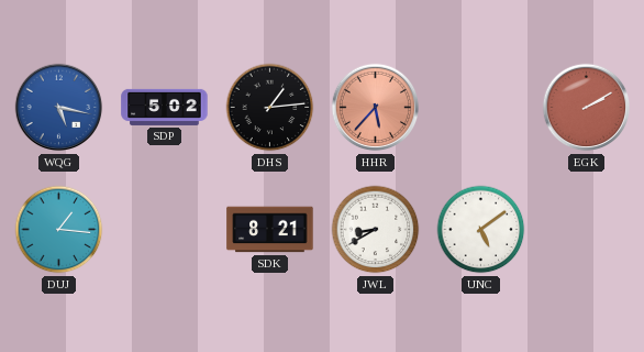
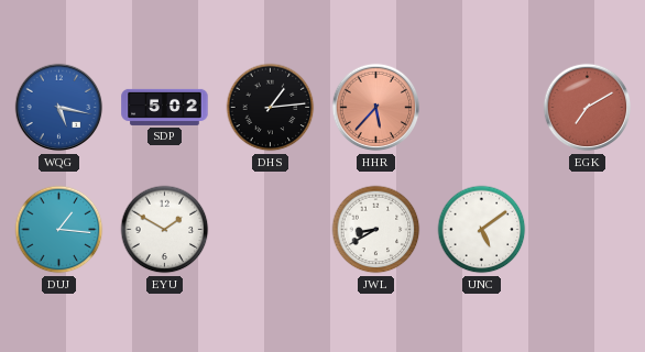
EGK: 2:10 -> 7:10 (588, 108)
EYU: none -> 1:50 (165, 230)
SDK: 8:21 -> none (270, 230)
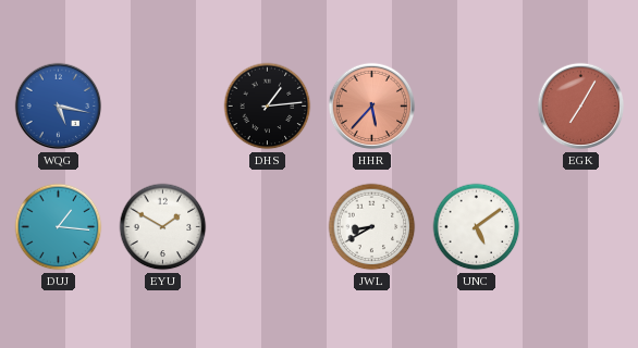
SDP: 5:02 -> none (165, 107)
EGK: 7:10 -> 7:05 (581, 107)
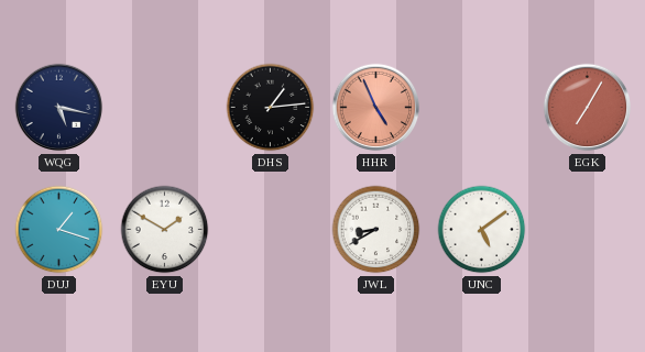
WQG dial: blue -> navy (59, 108)
HHR: 5:37 -> 4:56 (376, 108)
DUJ: 1:16 -> 1:18 (59, 230)
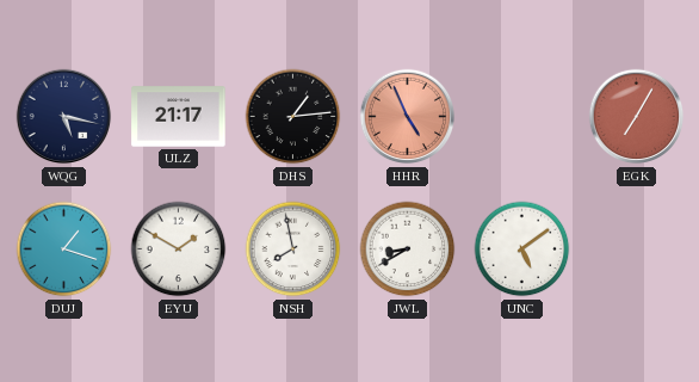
ULZ: none -> 21:17 (179, 117)
NSH: none -> 7:58 (293, 249)
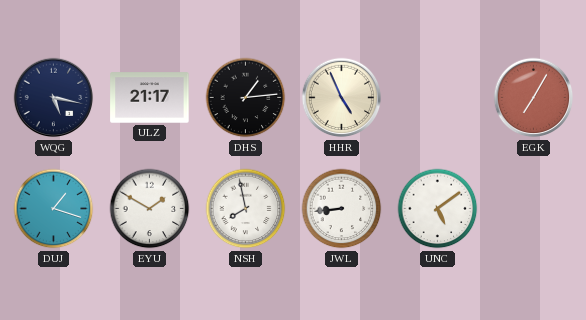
HHR dial: salmon -> cream (342, 98)
JWL: 8:40 -> 8:44 (342, 209)
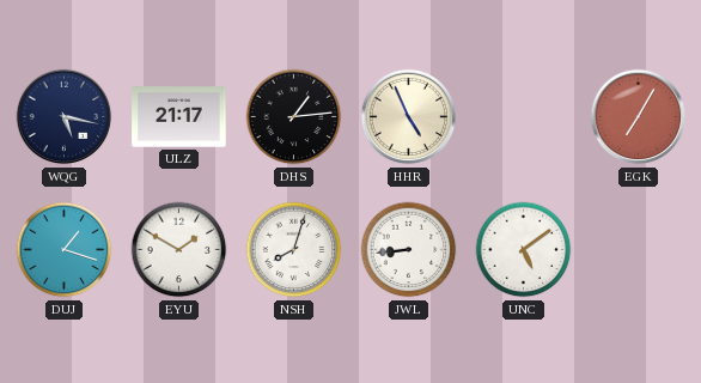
NSH: 7:58 -> 8:03 (294, 250)
